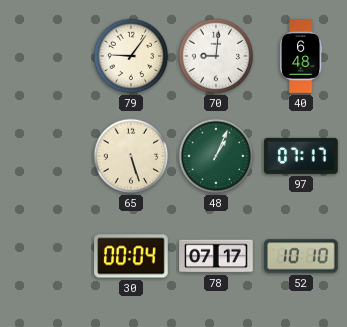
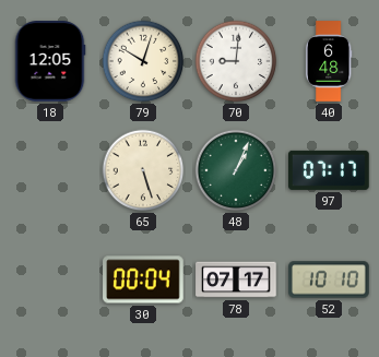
18: none -> 12:05 (50, 61)
79: 9:06 -> 10:03 (143, 61)
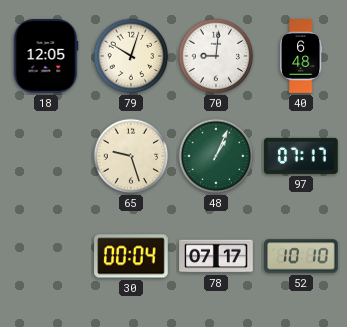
65: 5:27 -> 9:27 (131, 156)
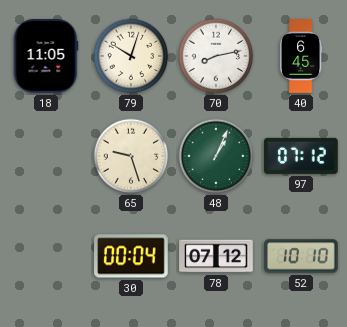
18: 12:05 -> 11:05 (46, 56)
70: 9:01 -> 8:13 (216, 56)
40: 6:48 -> 6:45 (301, 56)
97: 07:17 -> 07:12 (302, 156)
78: 07:17 -> 07:12 (216, 256)
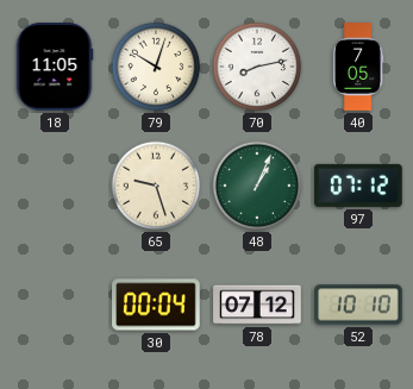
40: 6:45 -> 7:05 (358, 67)
